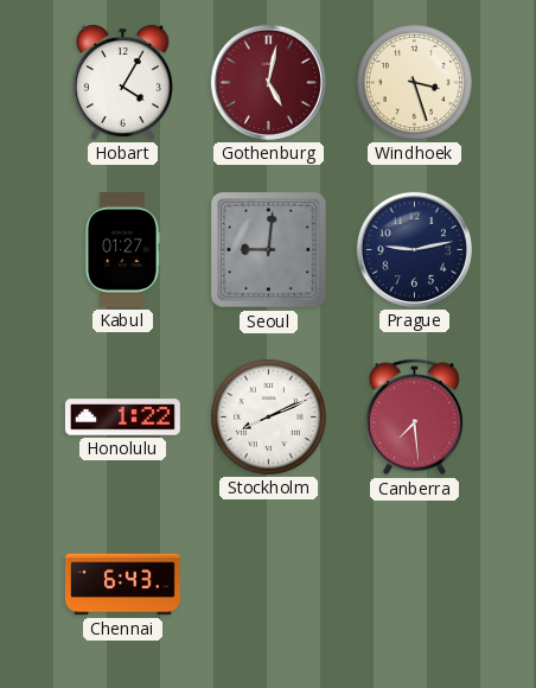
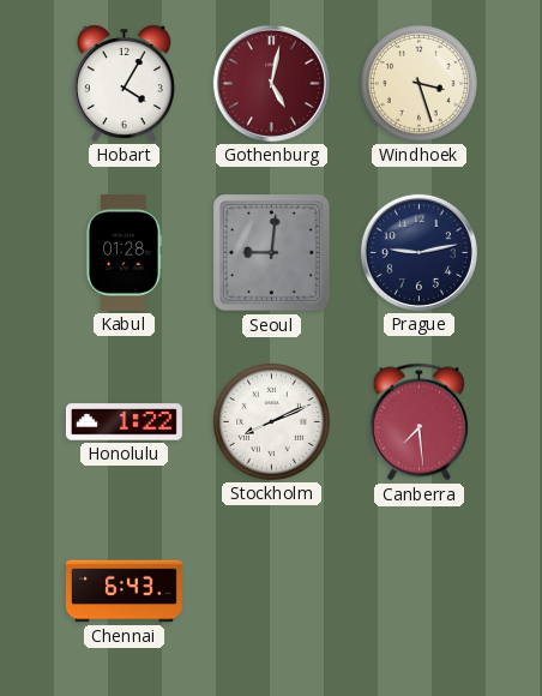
Kabul: 01:27 -> 01:28 (124, 252)
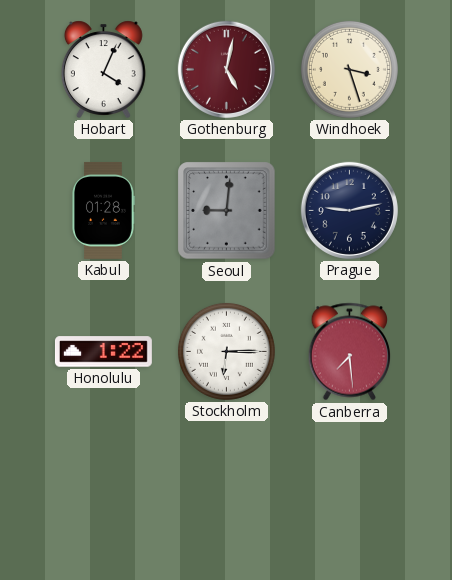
Hobart: 4:05 -> 4:04 (103, 69)
Stockholm: 8:11 -> 6:15 (226, 351)
Chennai: 6:43 -> none (124, 592)
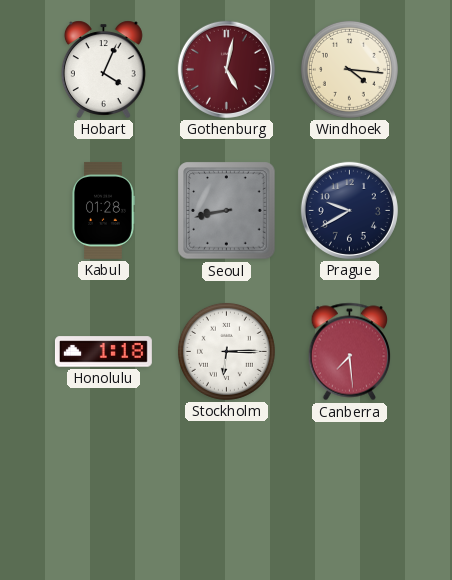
Windhoek: 3:27 -> 4:16 (349, 69)
Seoul: 9:01 -> 8:43 (227, 211)
Prague: 9:13 -> 9:40 (349, 210)
Honolulu: 1:22 -> 1:18 (103, 352)
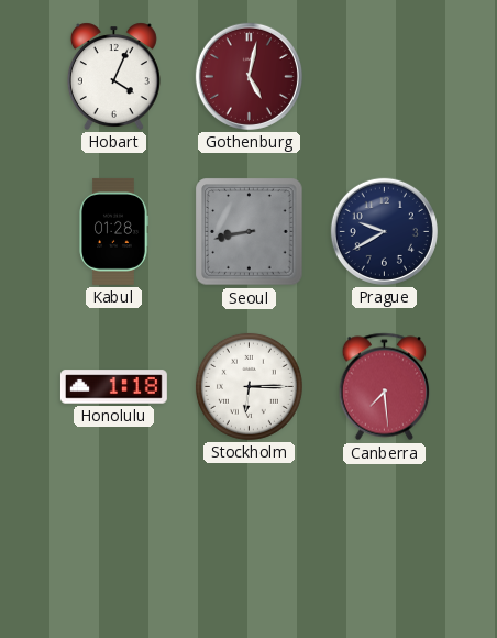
Windhoek: 4:16 -> none (349, 69)
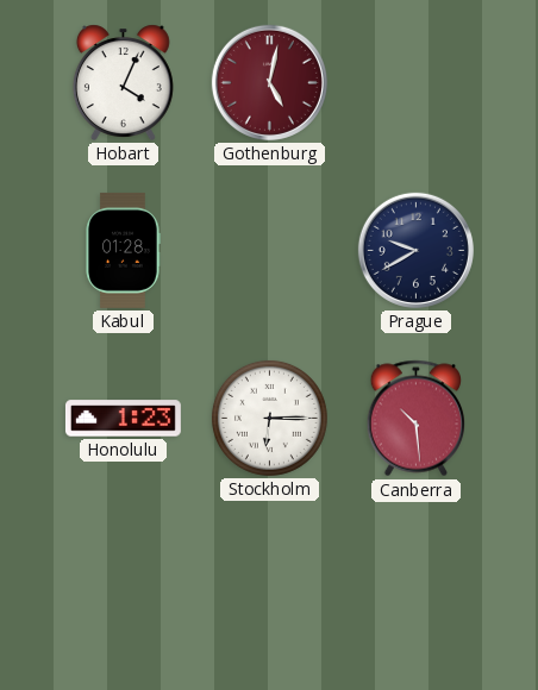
Seoul: 8:43 -> none (250, 232)
Honolulu: 1:18 -> 1:23 (123, 419)
Canberra: 7:29 -> 10:29 (417, 419)
